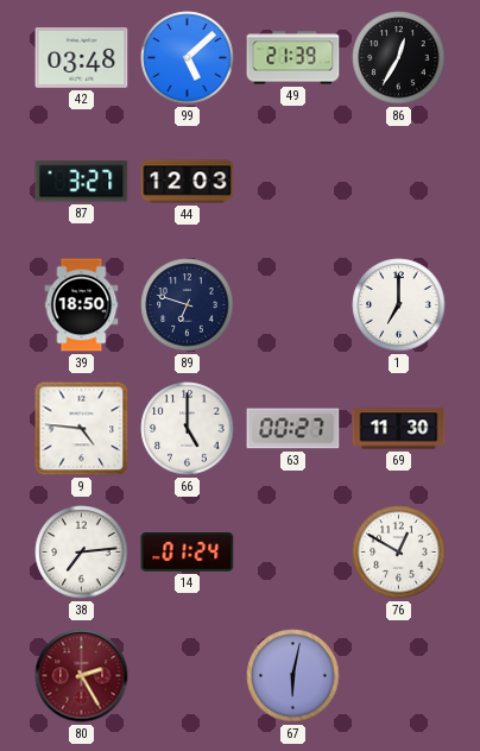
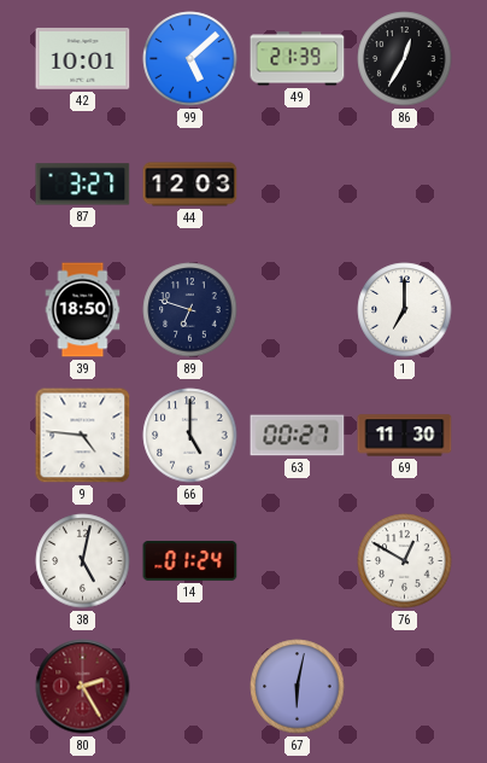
42: 03:48 -> 10:01 (83, 59)
38: 7:14 -> 5:02 (83, 561)
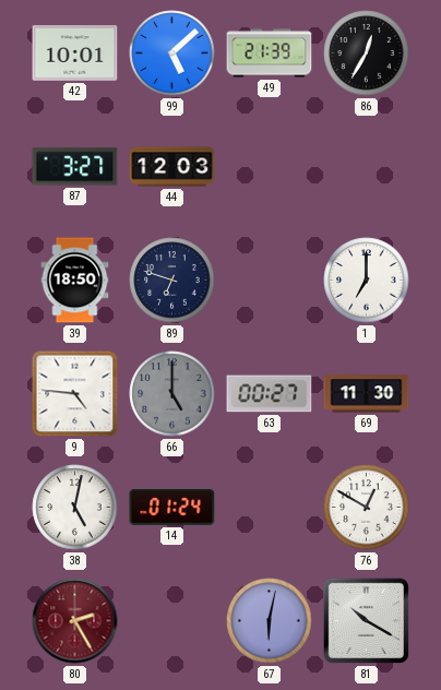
66 dial: white -> grey (172, 394)
81: none -> 10:20 (366, 620)
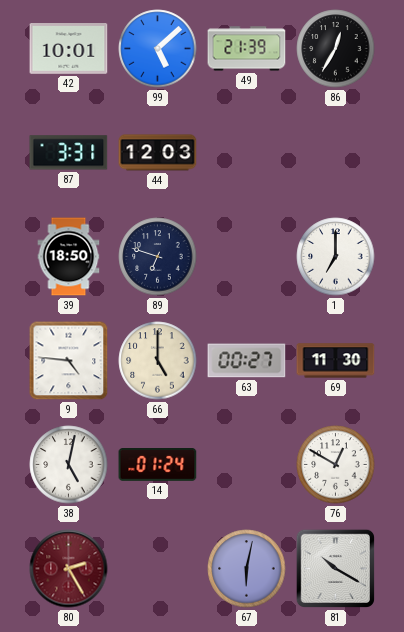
87: 3:27 -> 3:31 (69, 153)
66 dial: grey -> cream (158, 361)
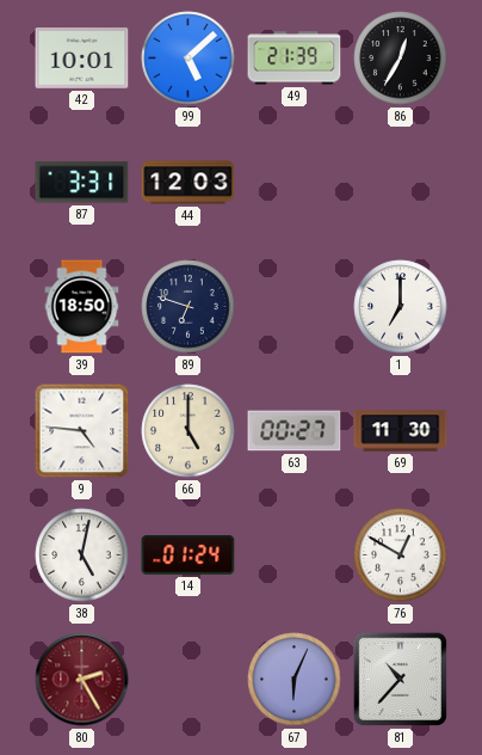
67: 6:02 -> 6:04 (295, 680)
81: 10:20 -> 10:37 (400, 679)
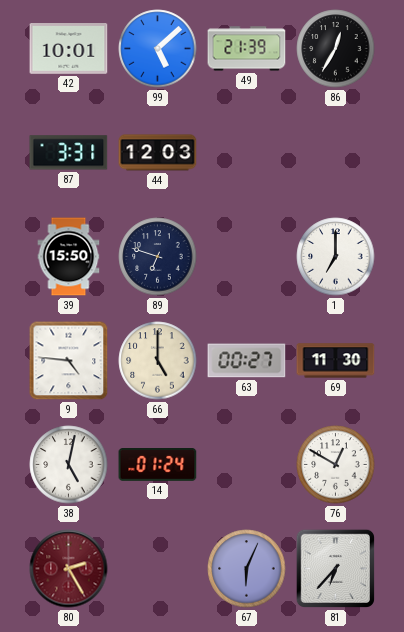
39: 18:50 -> 15:50 (69, 257)
81: 10:37 -> 6:37 (335, 568)
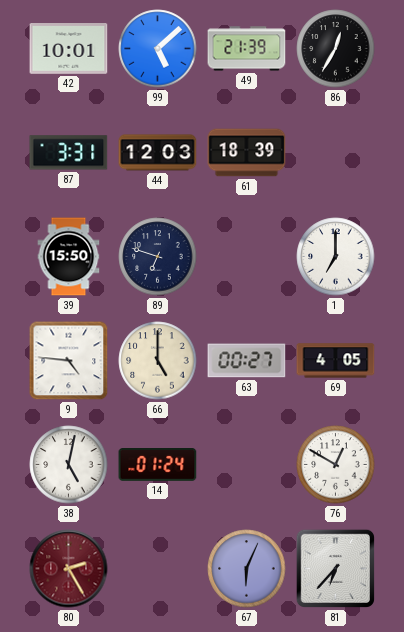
61: none -> 18:39 (247, 153)
69: 11:30 -> 4:05 (336, 361)
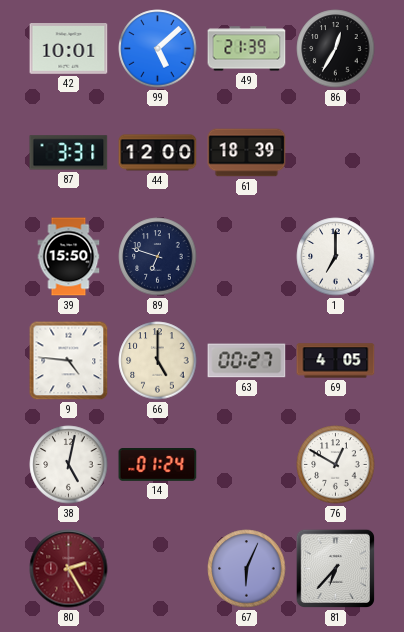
44: 12:03 -> 12:00 (158, 153)
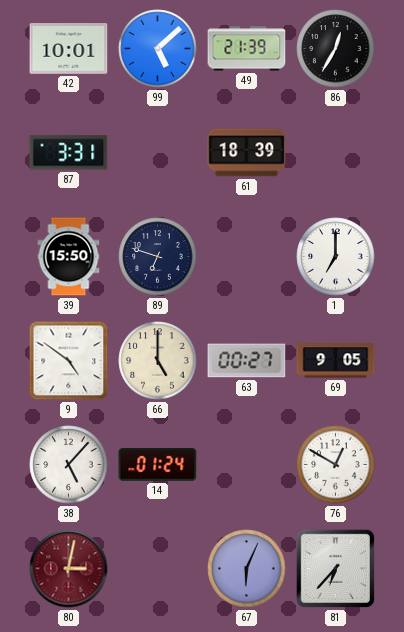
44: 12:00 -> none (158, 153)
9: 4:46 -> 4:51 (69, 361)
69: 4:05 -> 9:05 (336, 361)
38: 5:02 -> 5:07 (69, 465)
80: 2:25 -> 3:02 (69, 569)
